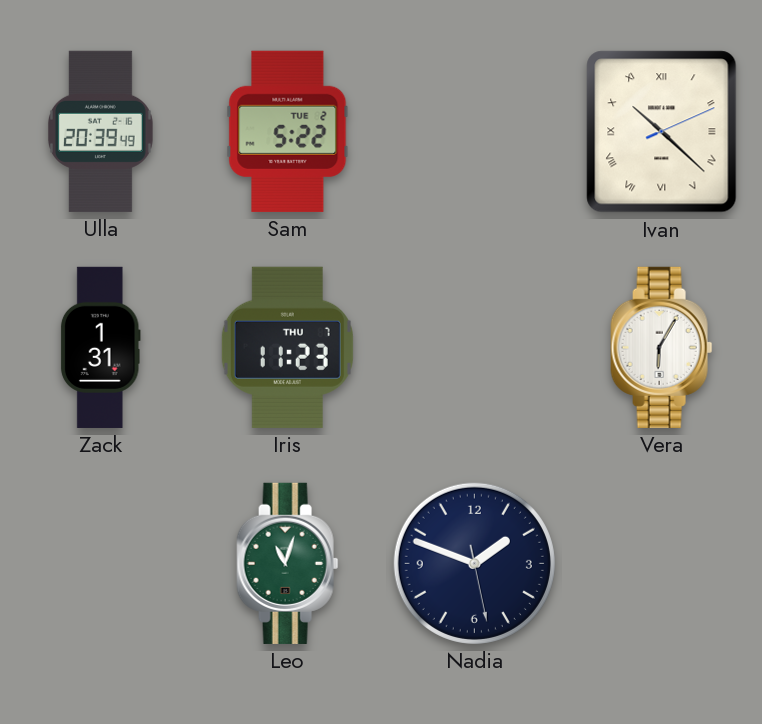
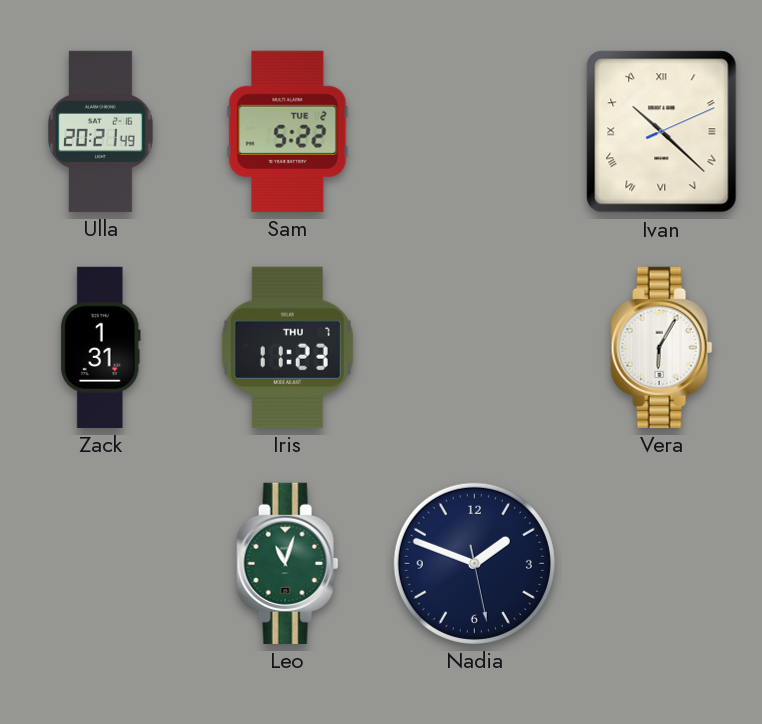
Ulla: 20:39 -> 20:21 (100, 131)
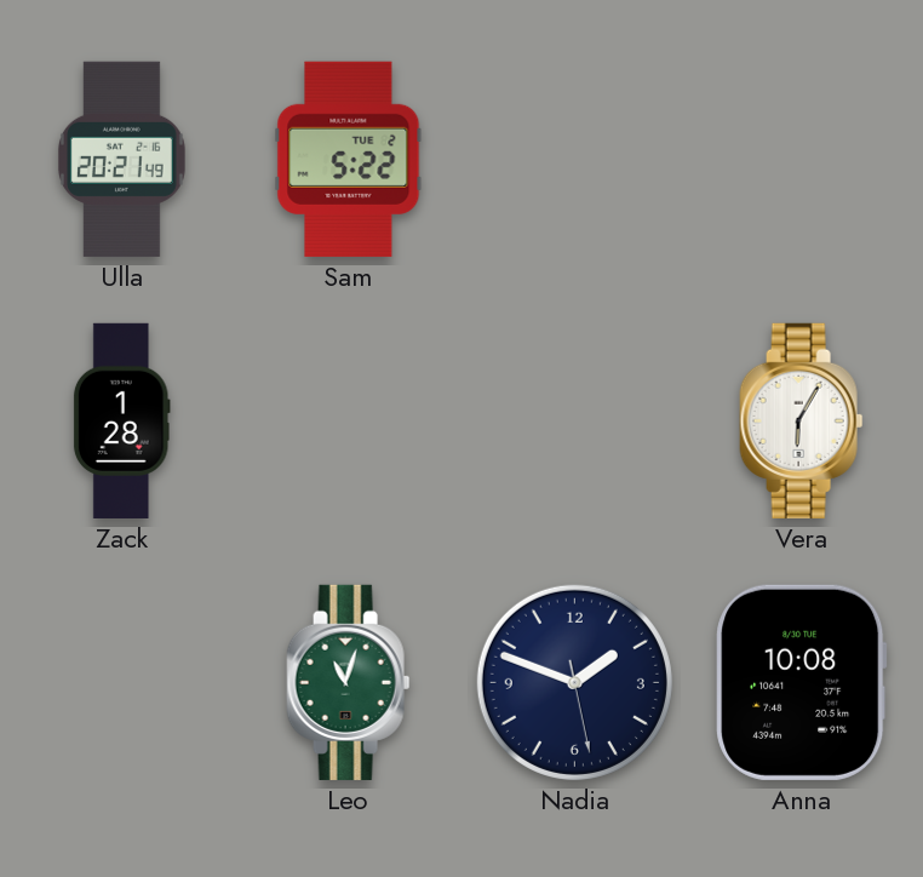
Ivan: 10:22 -> none (662, 132)
Zack: 1:31 -> 1:28 (121, 420)
Iris: 11:23 -> none (287, 347)
Anna: none -> 10:08 (802, 682)
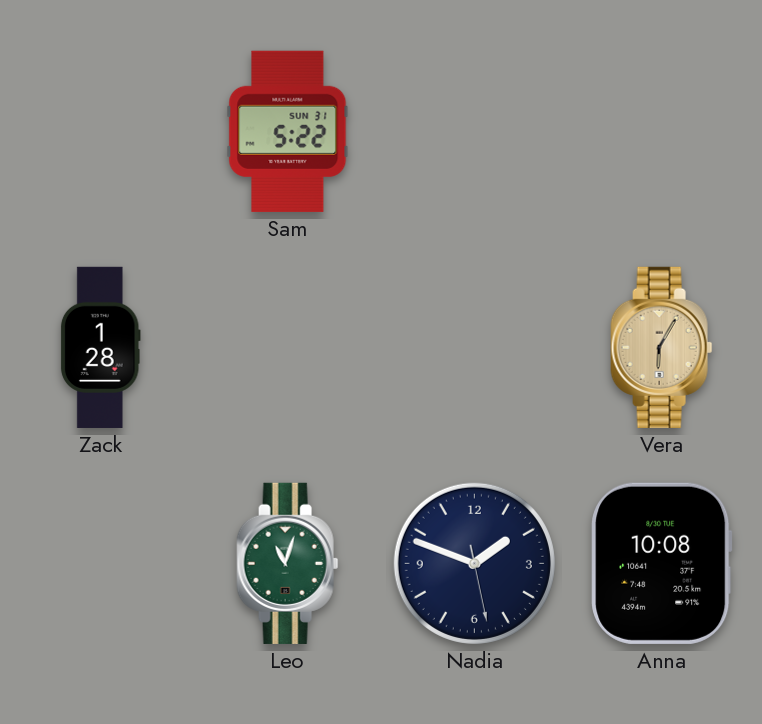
Ulla: 20:21 -> none (121, 159)
Sam date: TUE 2 -> SUN 31 (288, 131)
Vera dial: white -> champagne (662, 347)
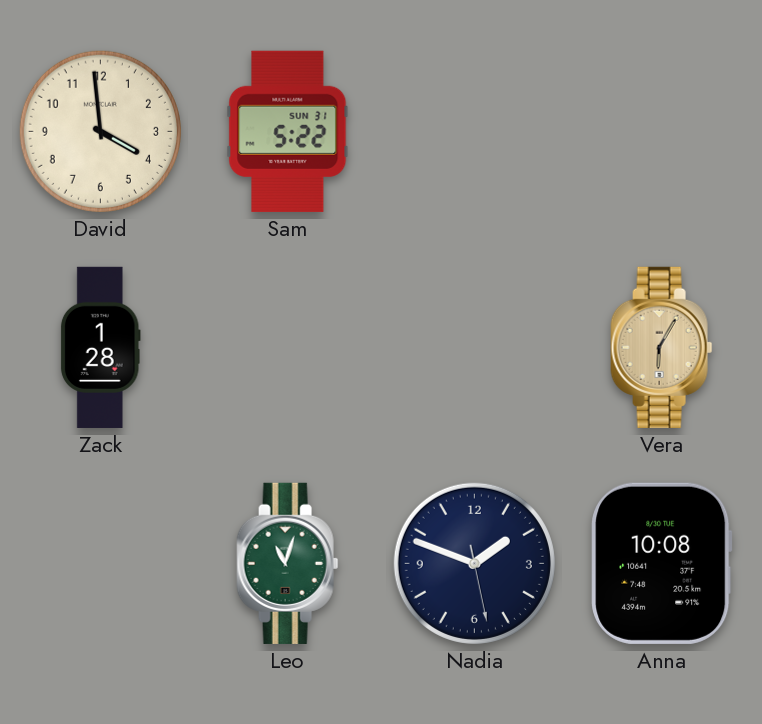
David: none -> 3:59 (100, 131)
